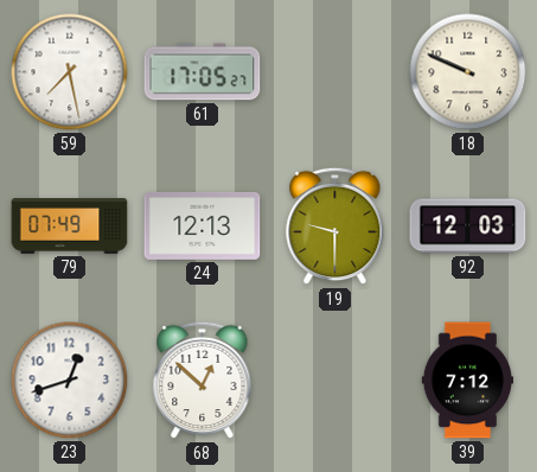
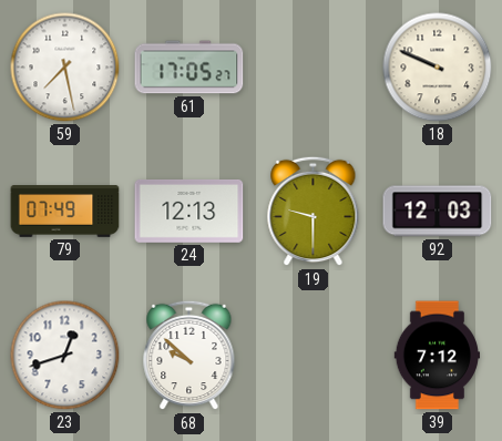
68: 12:52 -> 9:52 (189, 356)
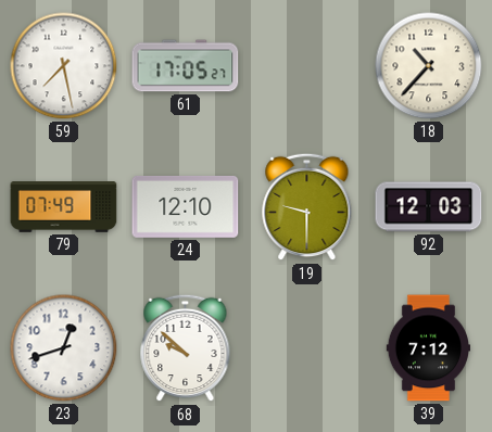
18: 9:49 -> 10:37 (429, 66)
24: 12:13 -> 12:10 (186, 206)
